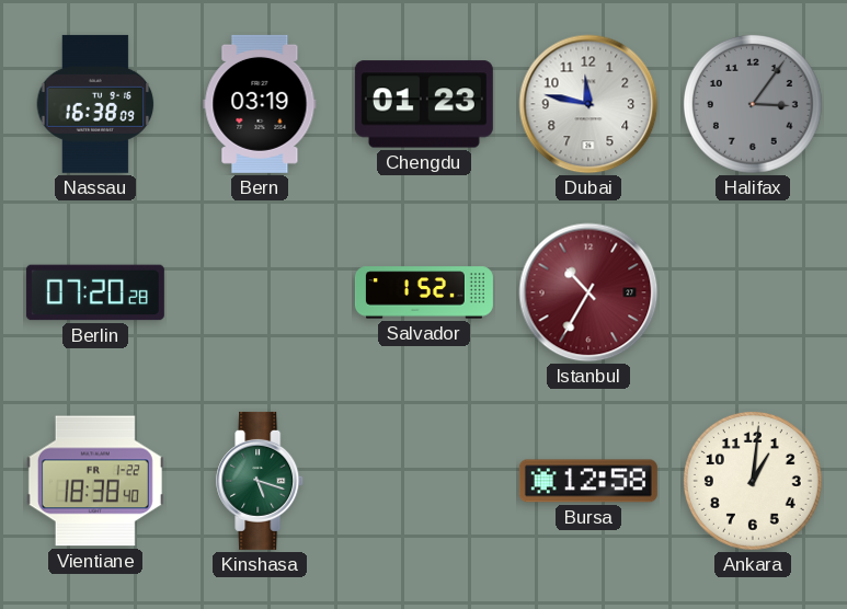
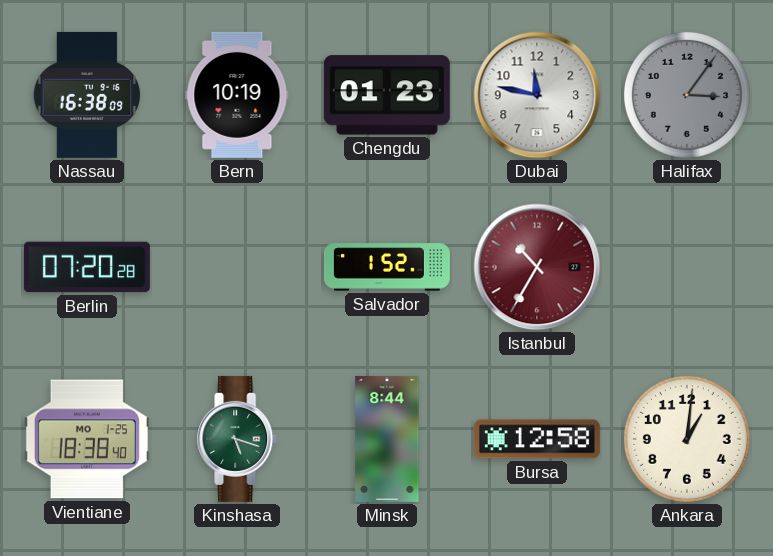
Bern: 03:19 -> 10:19 (237, 95)
Vientiane date: FR 1-22 -> MO 1-25 (87, 439)
Minsk: none -> 8:44 (387, 439)
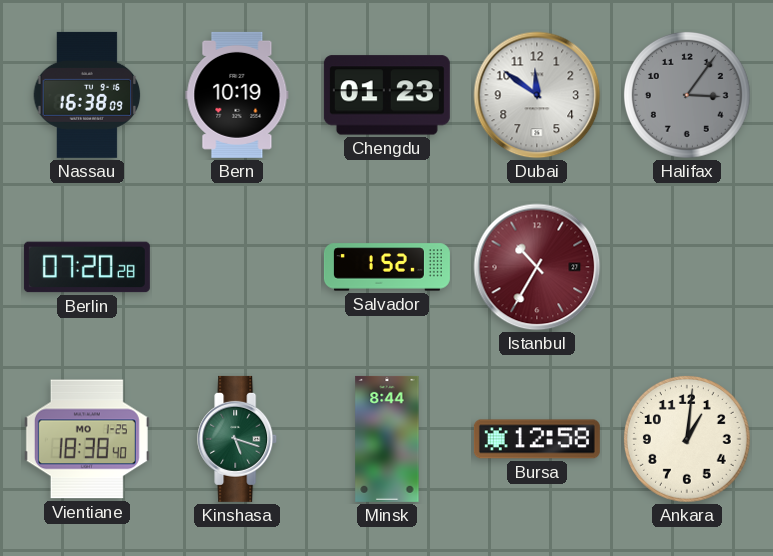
Dubai: 11:47 -> 11:51 (537, 95)
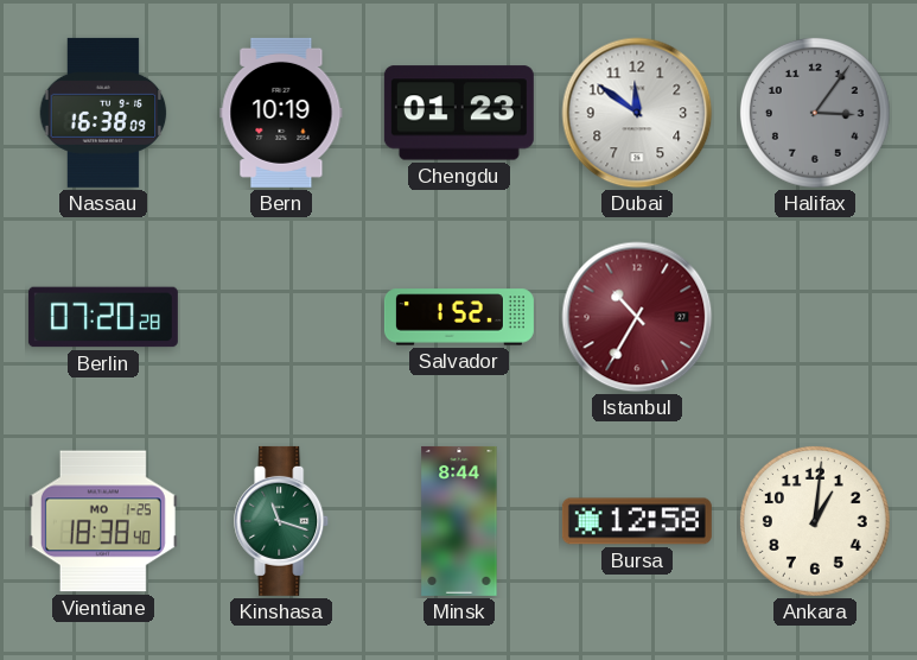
Kinshasa: 5:18 -> 11:18 (282, 521)
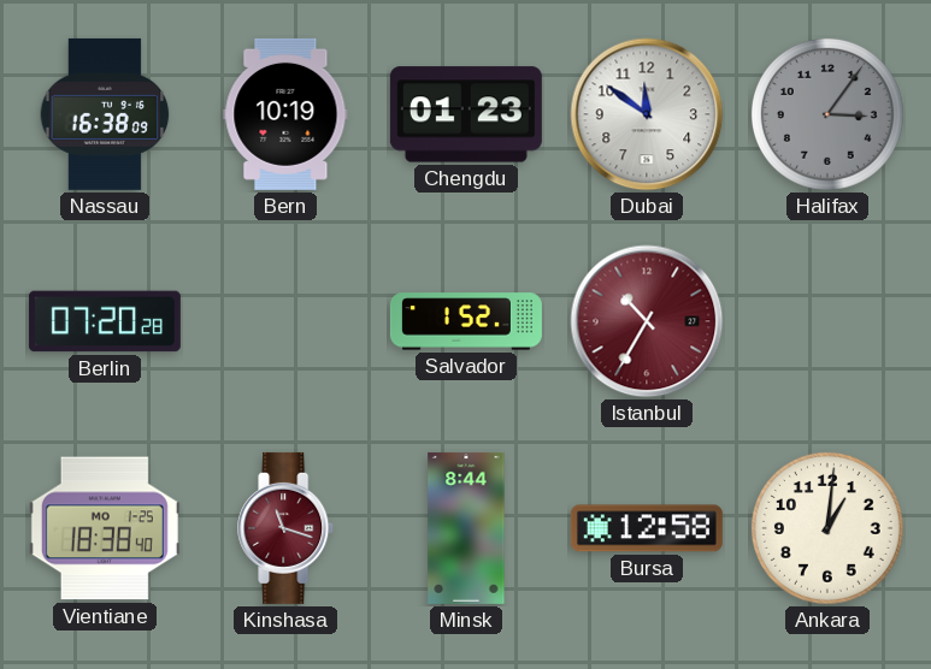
Kinshasa dial: green -> burgundy (287, 528)
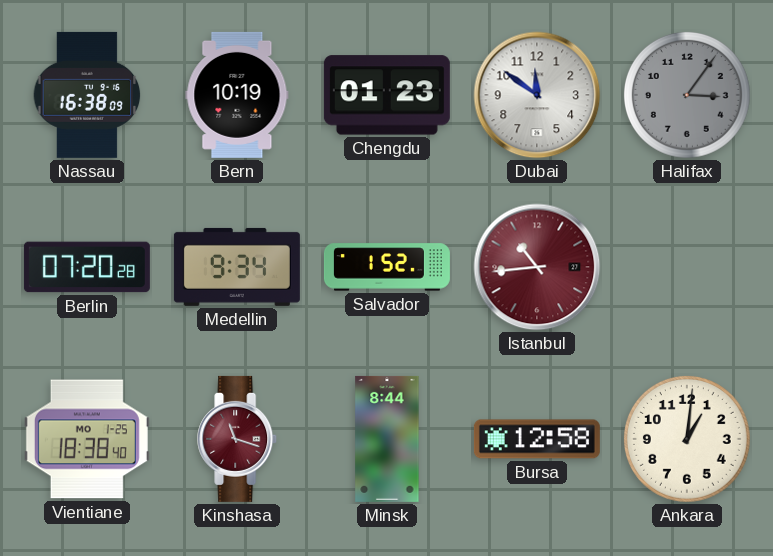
Medellin: none -> 9:34 (237, 267)
Istanbul: 10:35 -> 10:44 (537, 267)
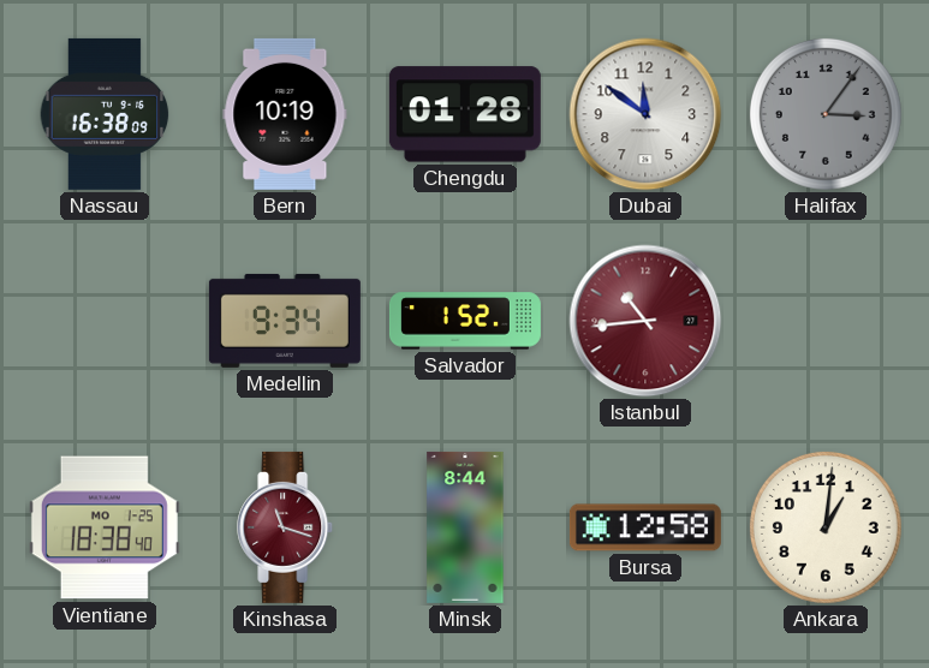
Chengdu: 01:23 -> 01:28 (465, 114)
Berlin: 07:20 -> none (87, 267)
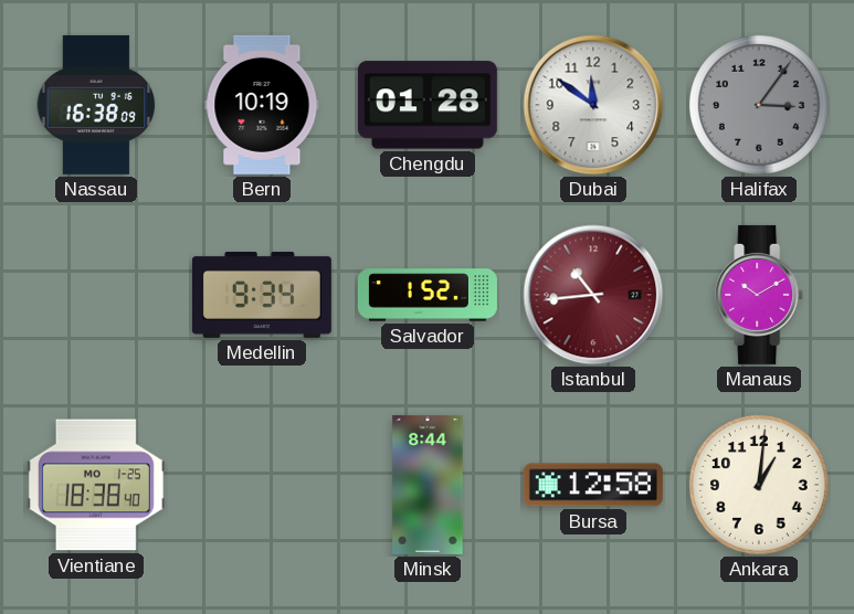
Manaus: none -> 10:10 (760, 295)
Kinshasa: 11:18 -> none (286, 527)
